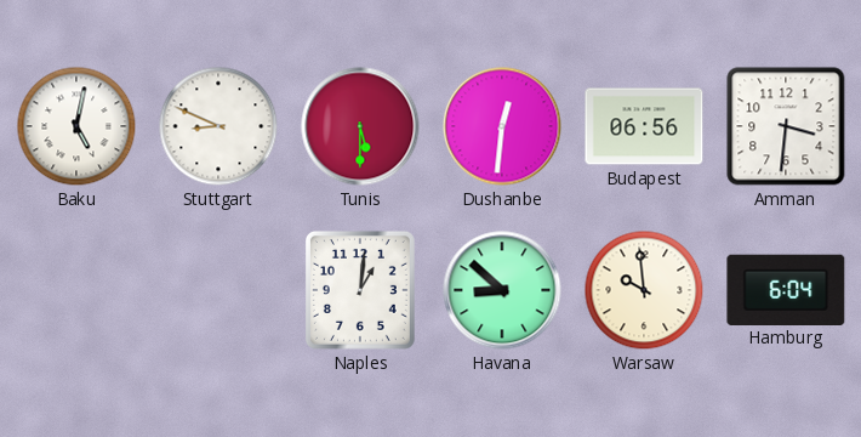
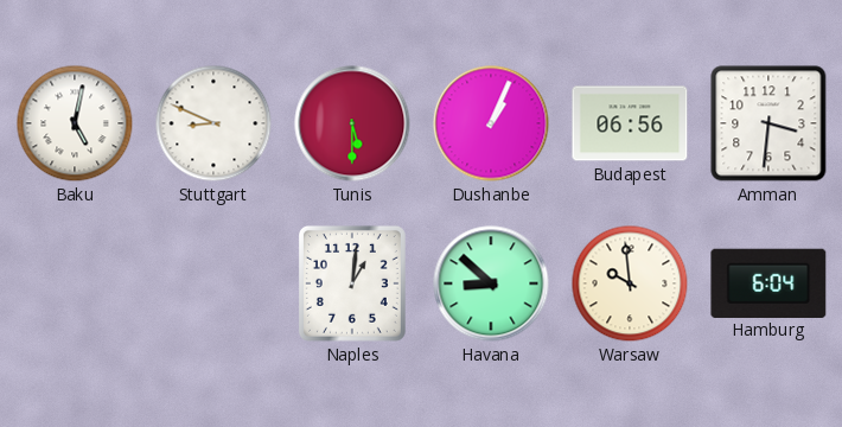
Dushanbe: 12:31 -> 1:04 (491, 123)
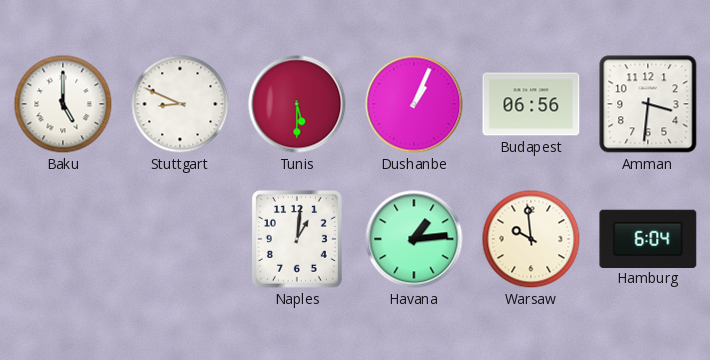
Baku: 5:02 -> 5:00 (63, 104)
Havana: 8:52 -> 1:14 (414, 239)
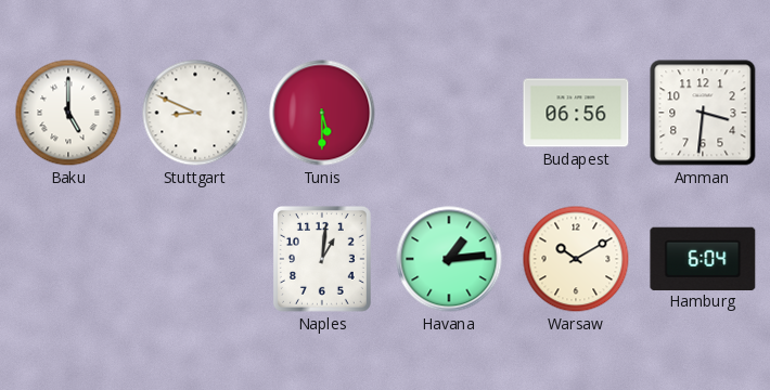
Dushanbe: 1:04 -> none (414, 104)
Warsaw: 9:59 -> 10:10 (576, 259)
